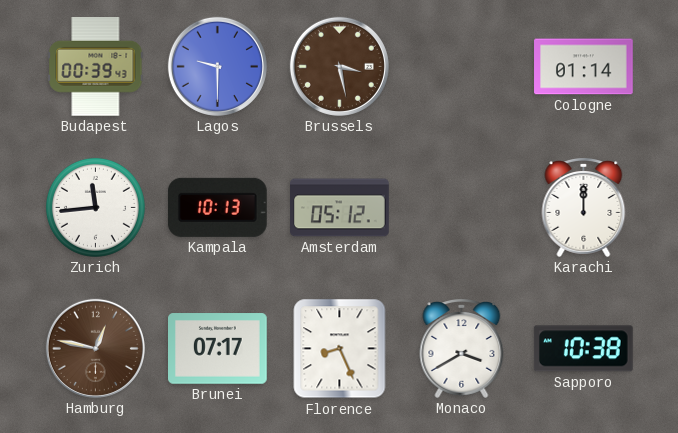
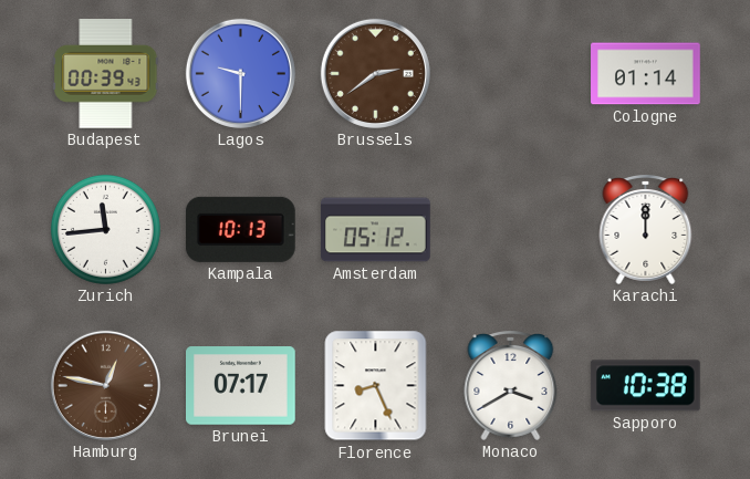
Brussels: 3:28 -> 2:39 (375, 73)
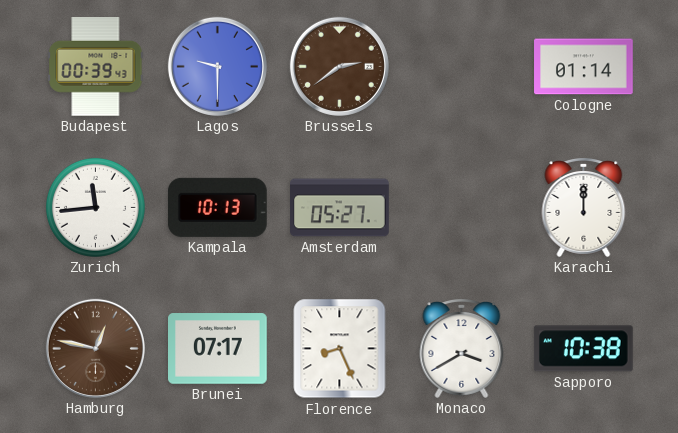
Amsterdam: 05:12 -> 05:27 (340, 208)
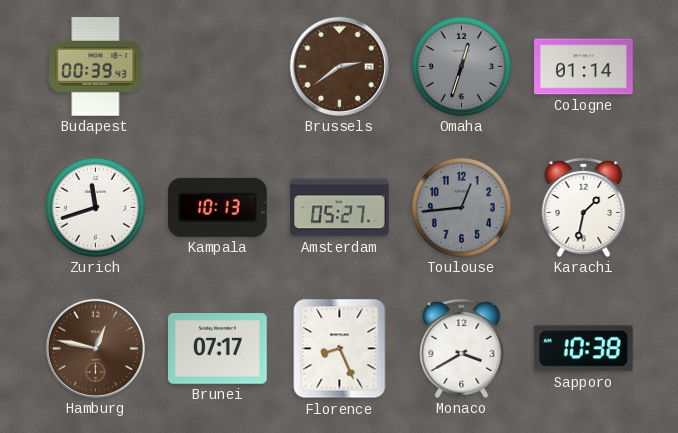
Lagos: 9:30 -> none (217, 66)
Omaha: none -> 12:33 (461, 66)
Zurich: 11:44 -> 11:42 (95, 207)
Toulouse: none -> 12:44 (461, 207)
Karachi: 12:00 -> 1:32 (584, 208)
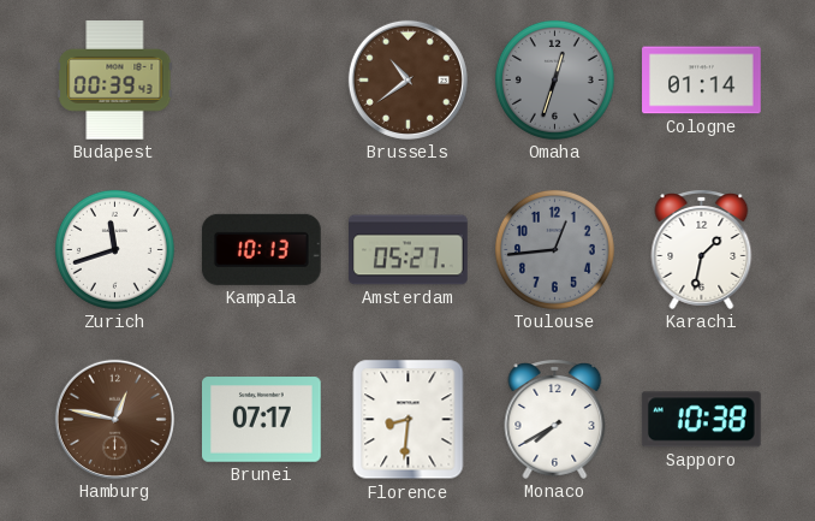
Brussels: 2:39 -> 10:39 (407, 79)
Florence: 8:26 -> 8:31 (409, 420)
Monaco: 3:40 -> 7:40 (555, 420)
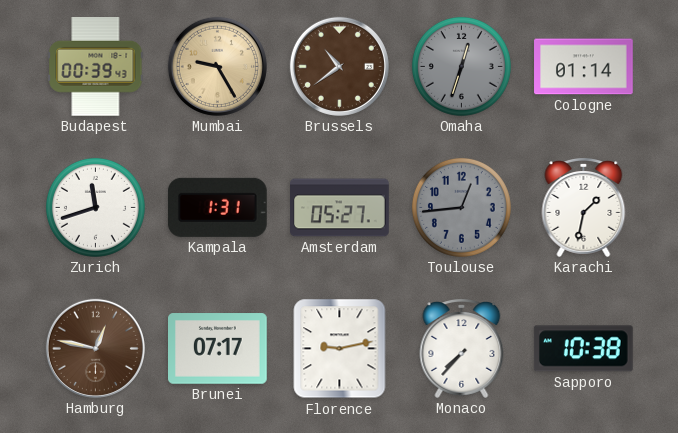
Mumbai: none -> 9:25 (217, 66)
Kampala: 10:13 -> 1:31 (217, 207)
Florence: 8:31 -> 9:13 (340, 349)
Monaco: 7:40 -> 7:37 (462, 349)
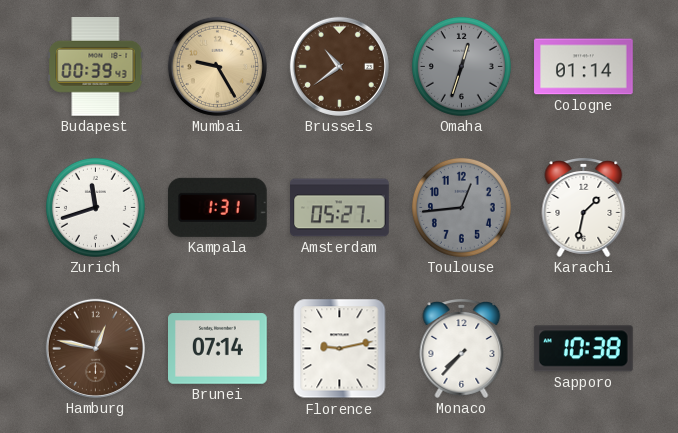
Brunei: 07:17 -> 07:14 (218, 349)
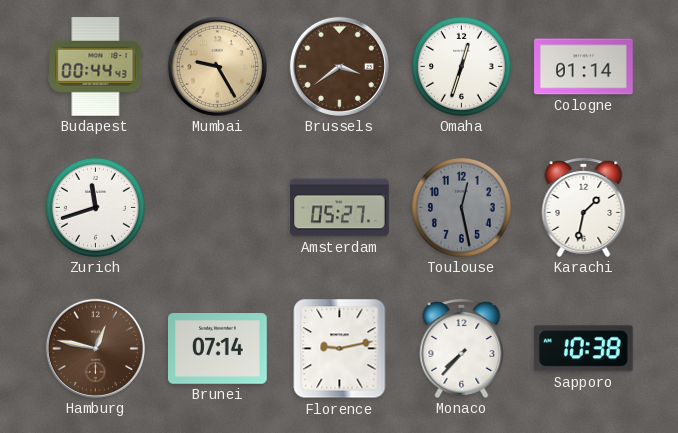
Budapest: 00:39 -> 00:44 (96, 67)
Brussels: 10:39 -> 3:39 (339, 66)
Omaha dial: grey -> white (461, 66)
Kampala: 1:31 -> none (217, 207)
Toulouse: 12:44 -> 12:28 (461, 207)
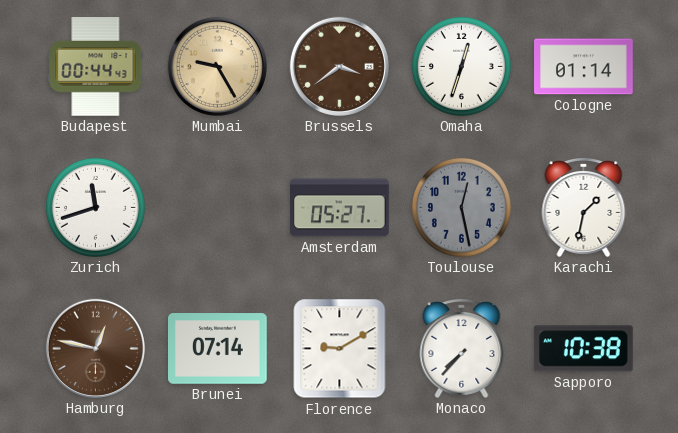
Florence: 9:13 -> 9:10 (340, 349)
